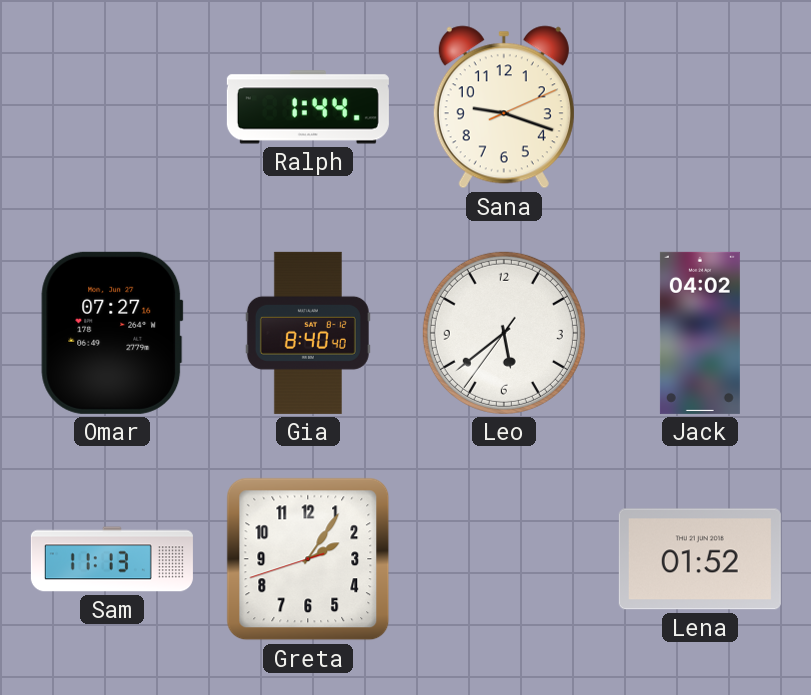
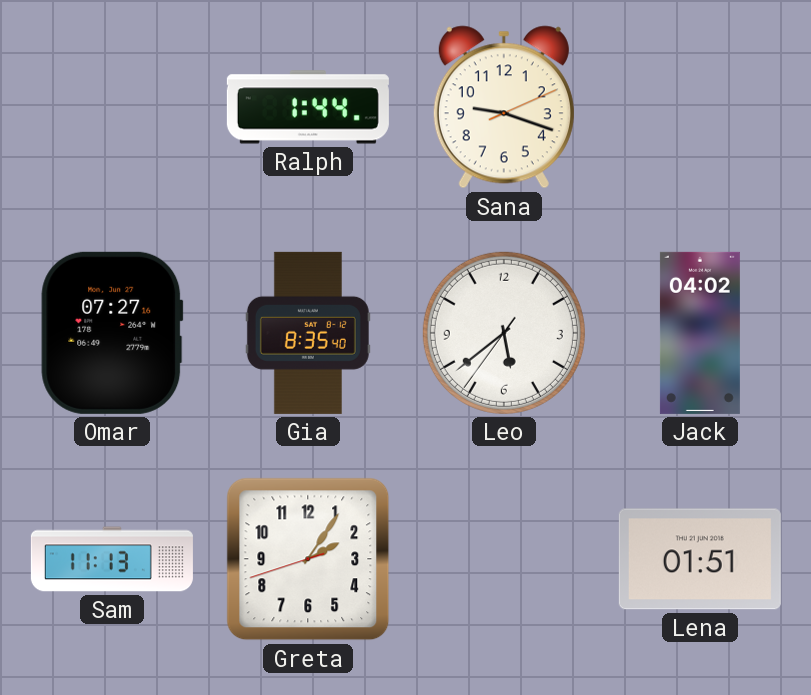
Gia: 8:40 -> 8:35 (308, 333)
Lena: 01:52 -> 01:51 (700, 559)
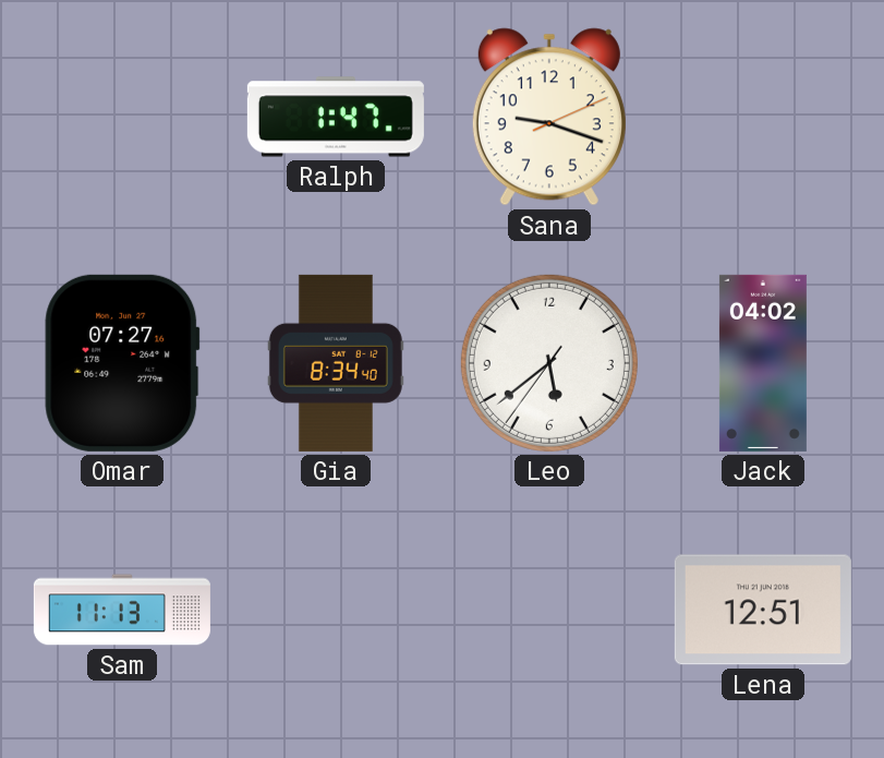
Ralph: 1:44 -> 1:47 (336, 117)
Gia: 8:35 -> 8:34 (336, 363)
Greta: 2:05 -> none (308, 559)
Lena: 01:51 -> 12:51 (763, 610)
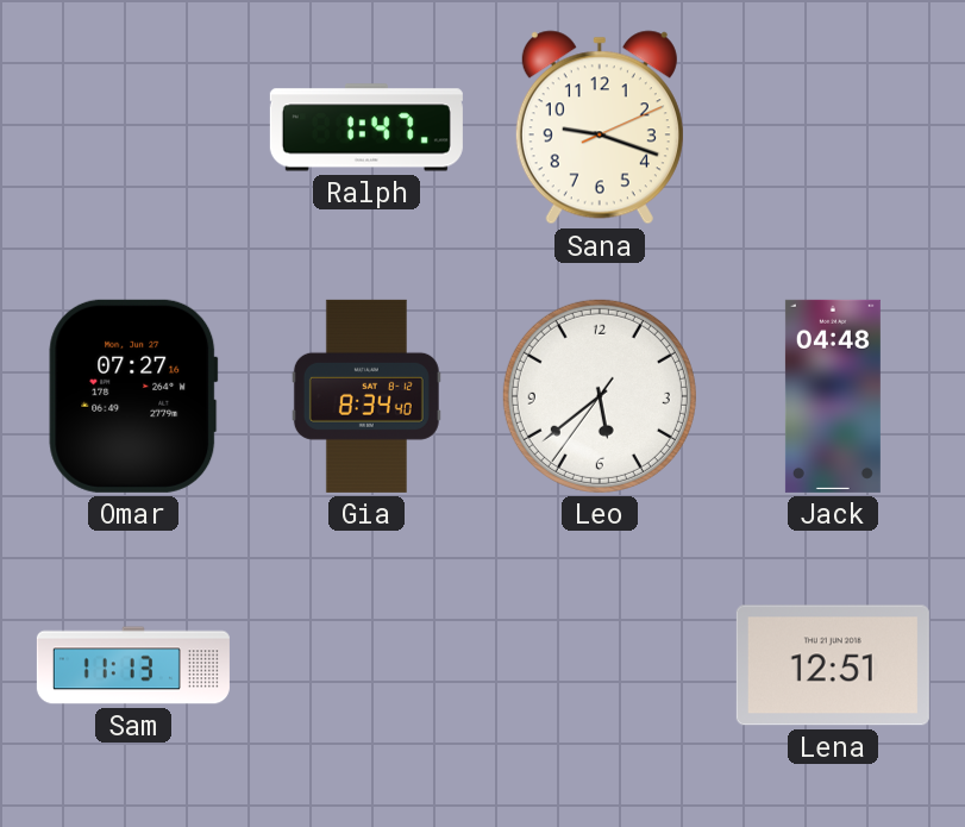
Jack: 04:02 -> 04:48 (833, 396)
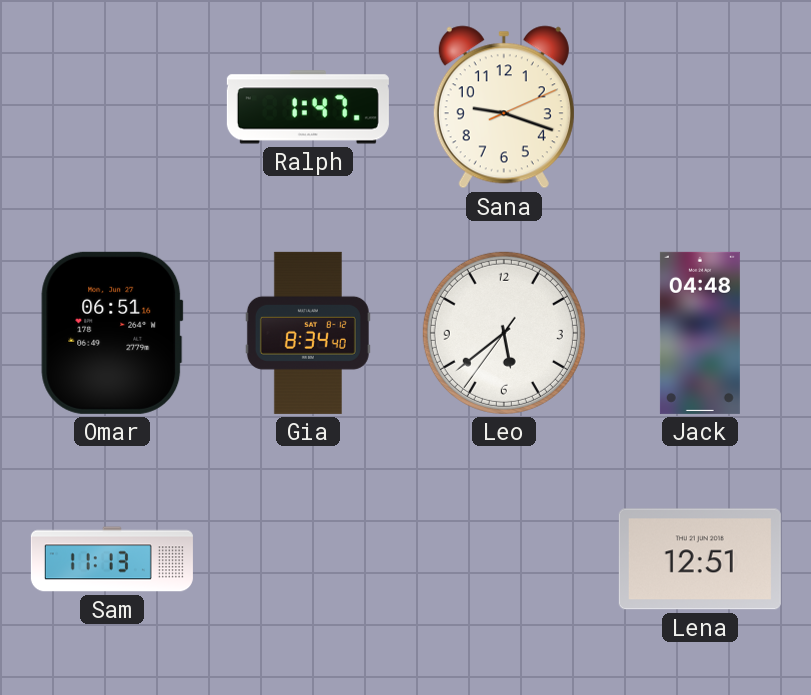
Omar: 07:27 -> 06:51 (112, 333)
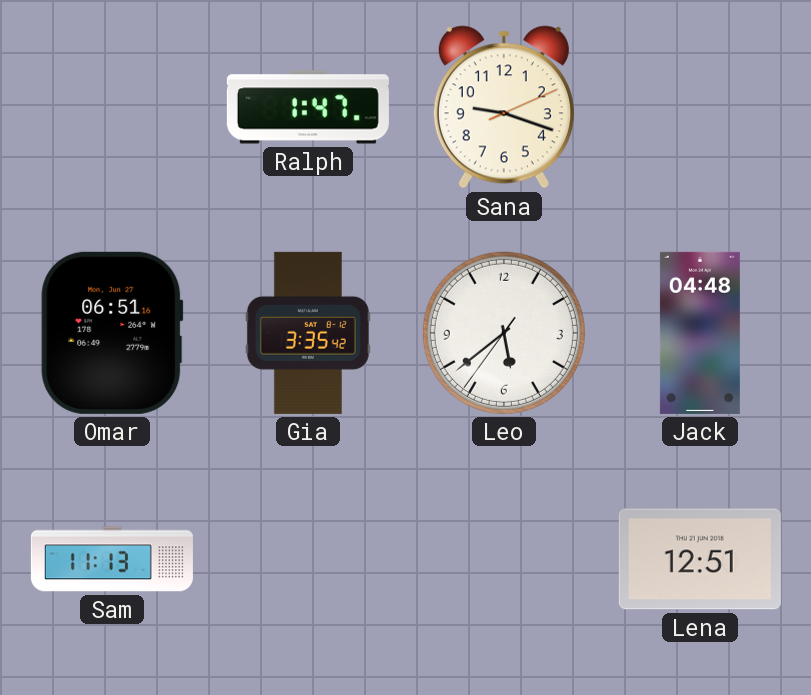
Gia: 8:34 -> 3:35 (308, 333)
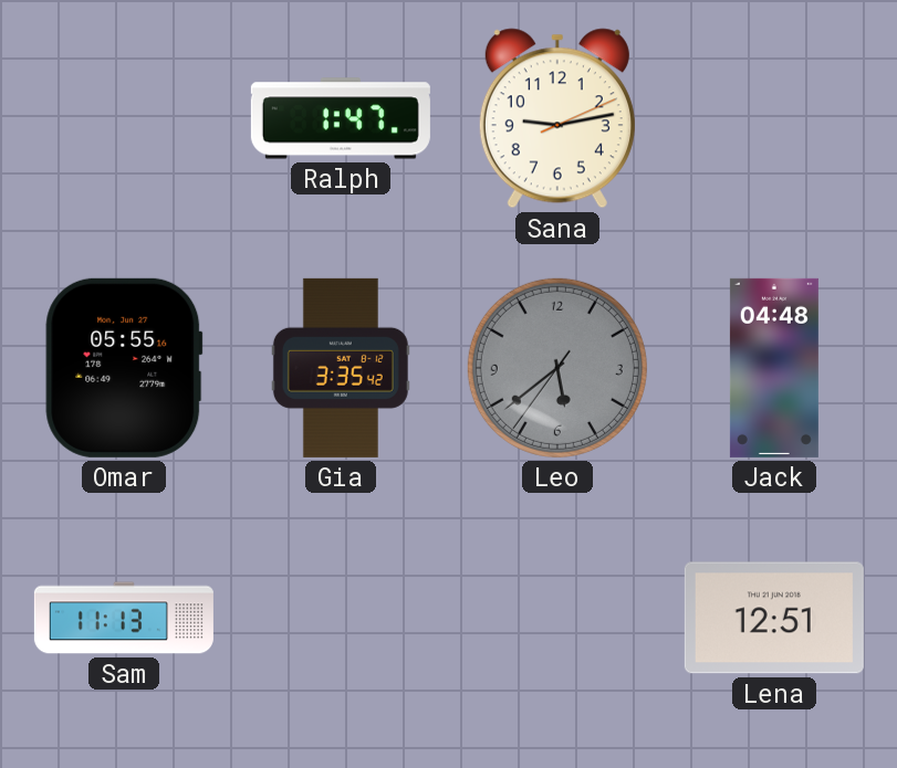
Sana: 9:18 -> 9:13 (557, 118)
Omar: 06:51 -> 05:55 (124, 368)
Leo dial: white -> grey (557, 368)
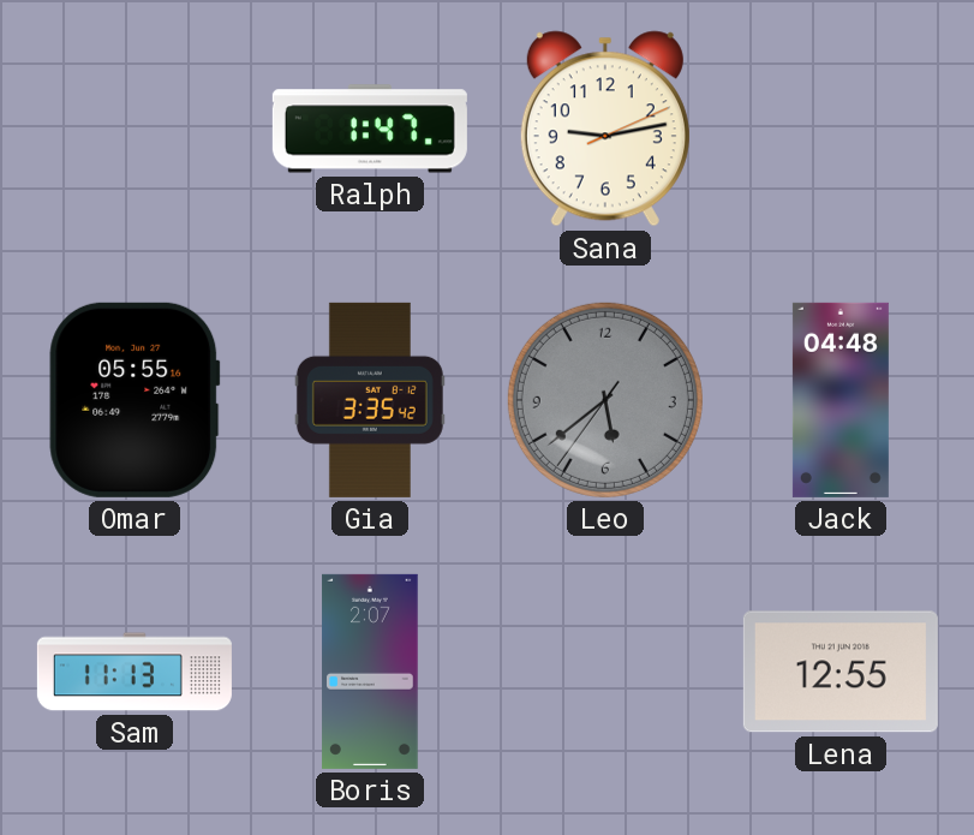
Boris: none -> 2:07 (370, 672)
Lena: 12:51 -> 12:55 (841, 672)
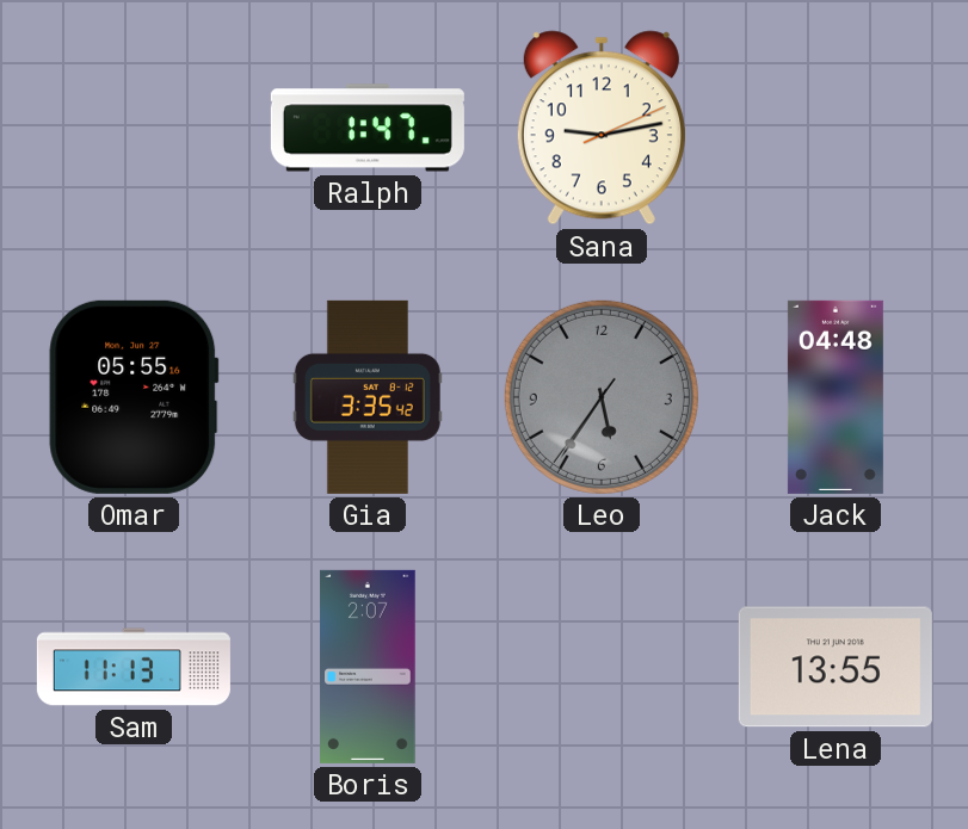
Leo: 5:38 -> 5:35 (602, 397)
Lena: 12:55 -> 13:55 (836, 667)
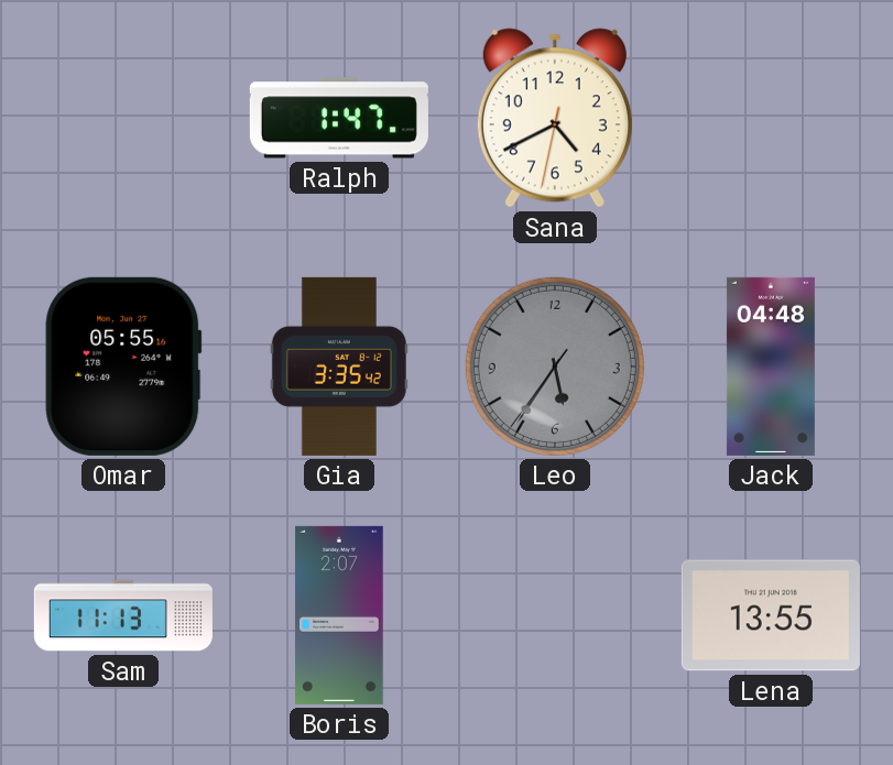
Sana: 9:13 -> 4:40 (555, 118)
